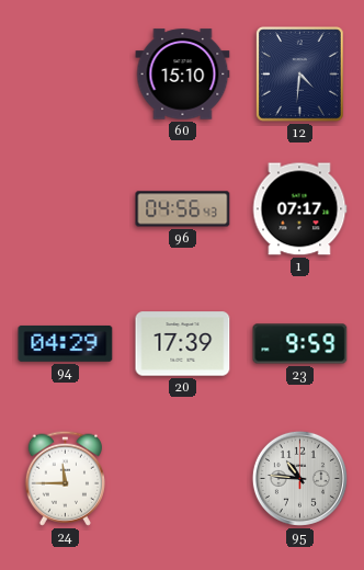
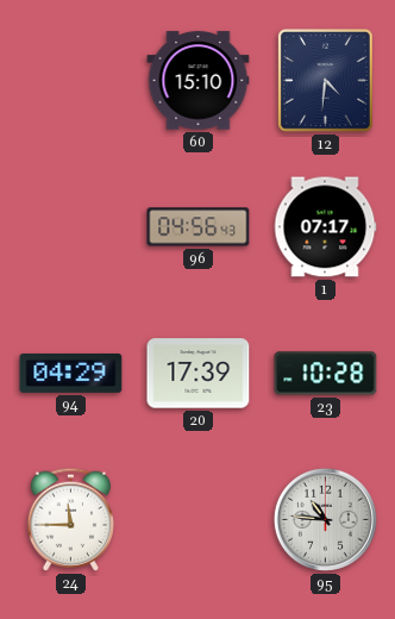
23: 9:59 -> 10:28 (326, 374)
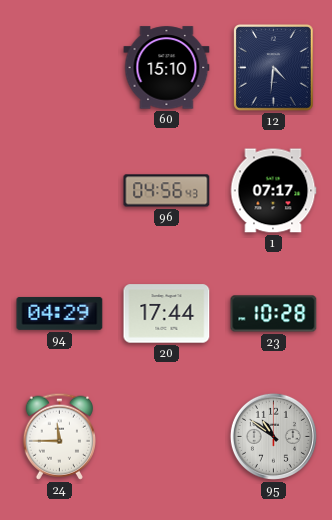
20: 17:39 -> 17:44 (167, 314)
95: 10:46 -> 10:51 (273, 436)
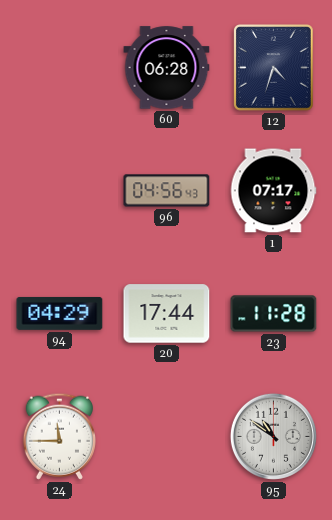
60: 15:10 -> 06:28 (167, 68)
12: 4:31 -> 4:33 (274, 68)
23: 10:28 -> 11:28 (274, 314)
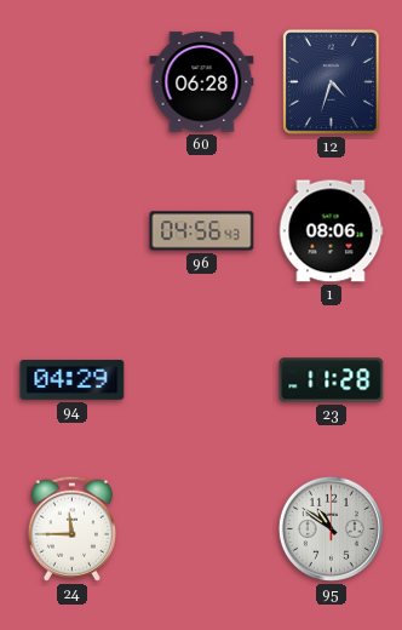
1: 07:17 -> 08:06 (331, 231)
20: 17:44 -> none (167, 314)
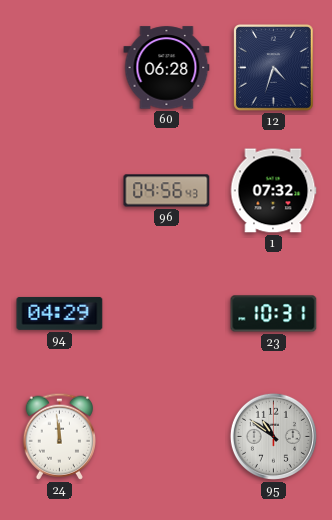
1: 08:06 -> 07:32 (273, 191)
23: 11:28 -> 10:31 (274, 314)
24: 11:45 -> 11:59 (59, 436)
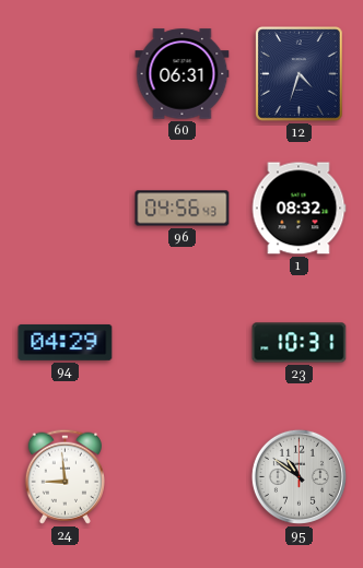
60: 06:28 -> 06:31 (183, 74)
1: 07:32 -> 08:32 (298, 209)
24: 11:59 -> 8:59 (65, 476)
